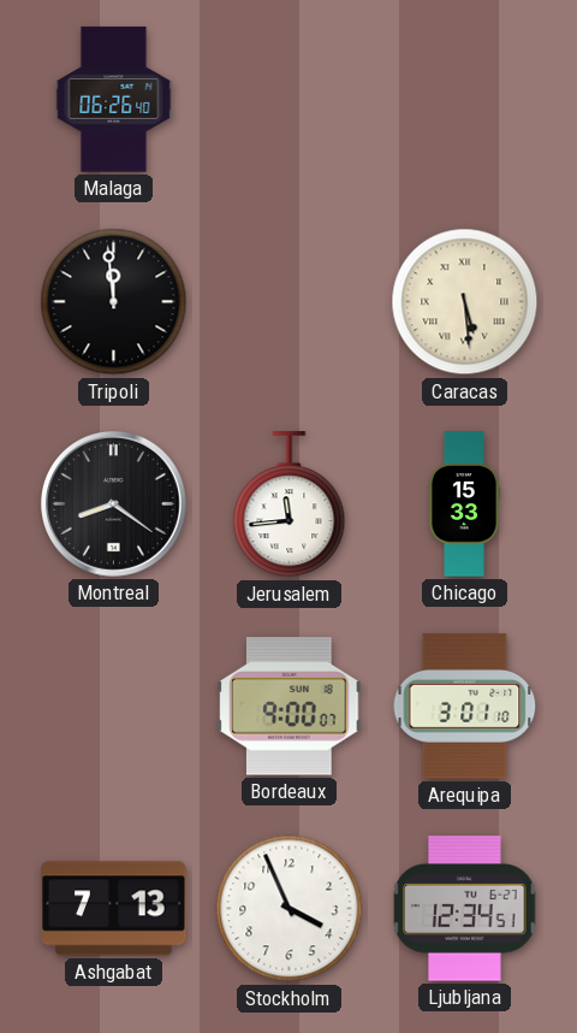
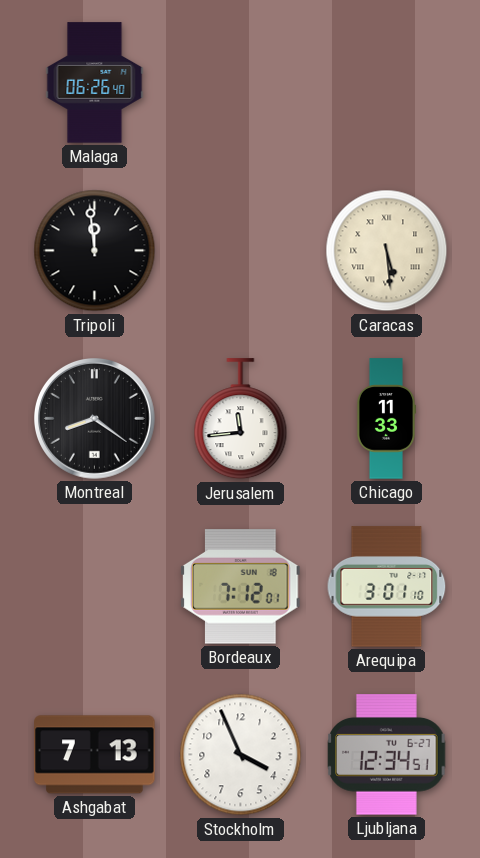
Chicago: 15:33 -> 11:33 (385, 419)
Bordeaux: 9:00 -> 7:12 (241, 587)
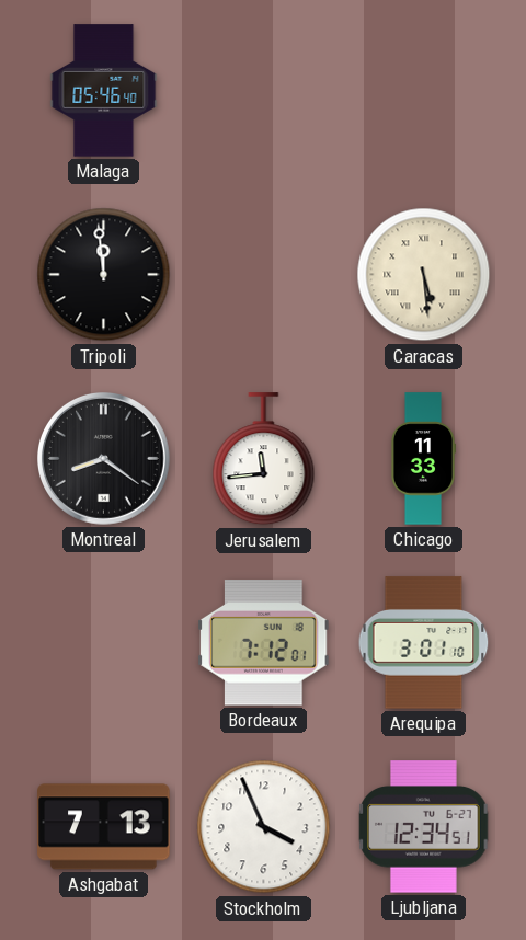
Malaga: 06:26 -> 05:46 (104, 91)
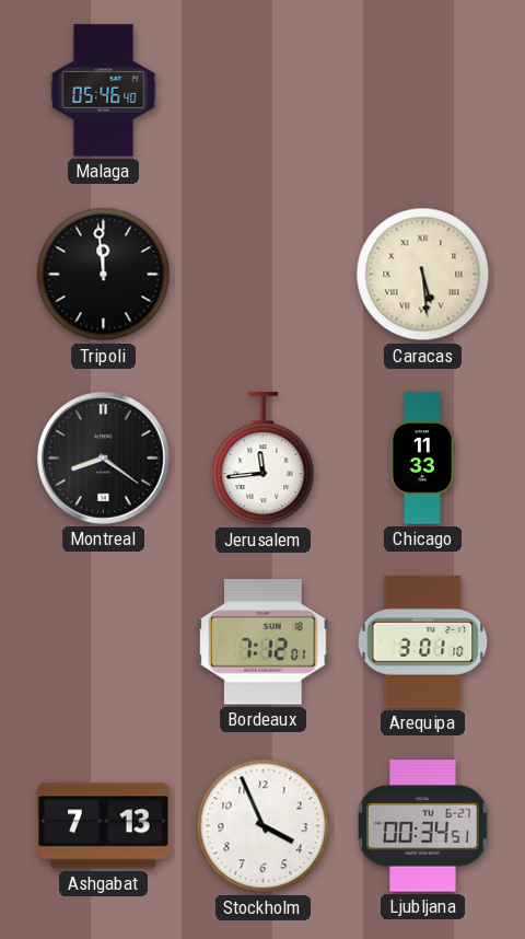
Ljubljana: 12:34 -> 00:34 (423, 826)
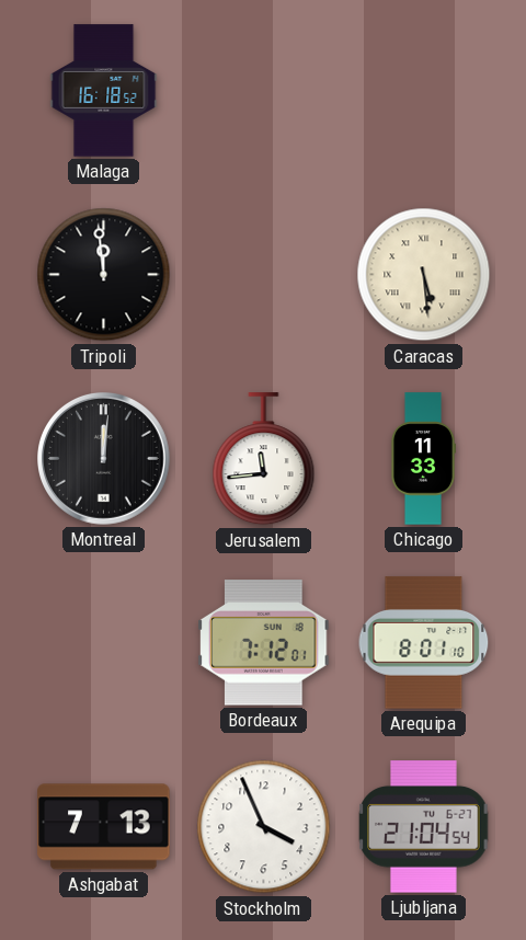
Malaga: 05:46 -> 16:18 (104, 91)
Montreal: 8:21 -> 12:01 (104, 459)
Arequipa: 3:01 -> 8:01 (424, 643)
Ljubljana: 00:34 -> 21:04 (424, 827)
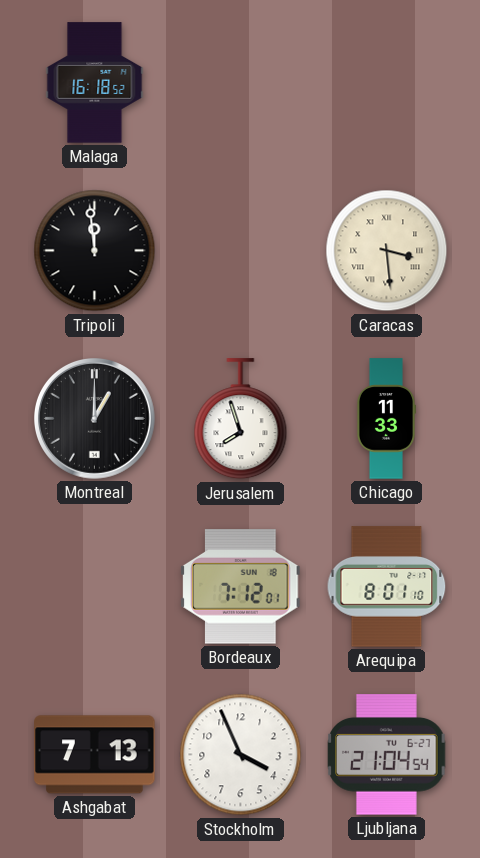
Caracas: 5:29 -> 3:29 (387, 251)
Montreal: 12:01 -> 1:00 (95, 419)
Jerusalem: 11:44 -> 7:57 (241, 419)
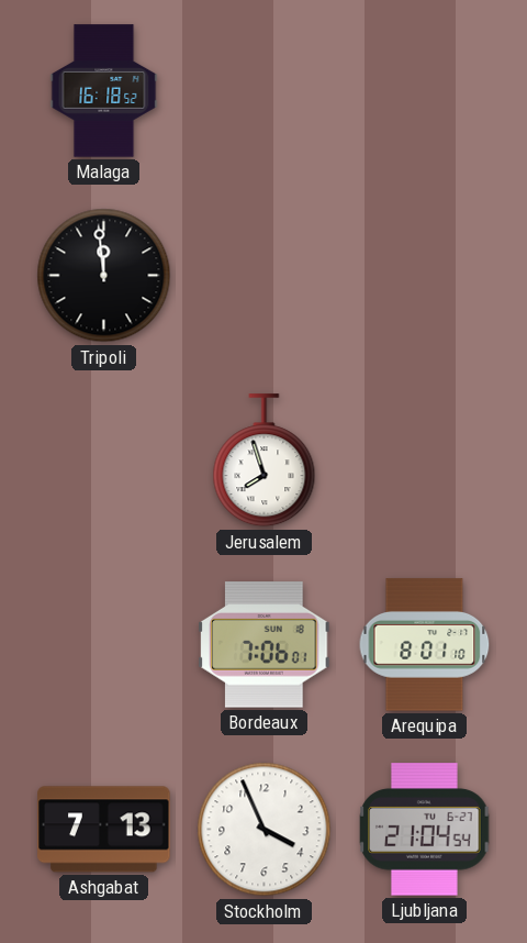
Caracas: 3:29 -> none (387, 251)
Montreal: 1:00 -> none (95, 419)
Chicago: 11:33 -> none (385, 419)
Bordeaux: 7:12 -> 7:06 (265, 645)
